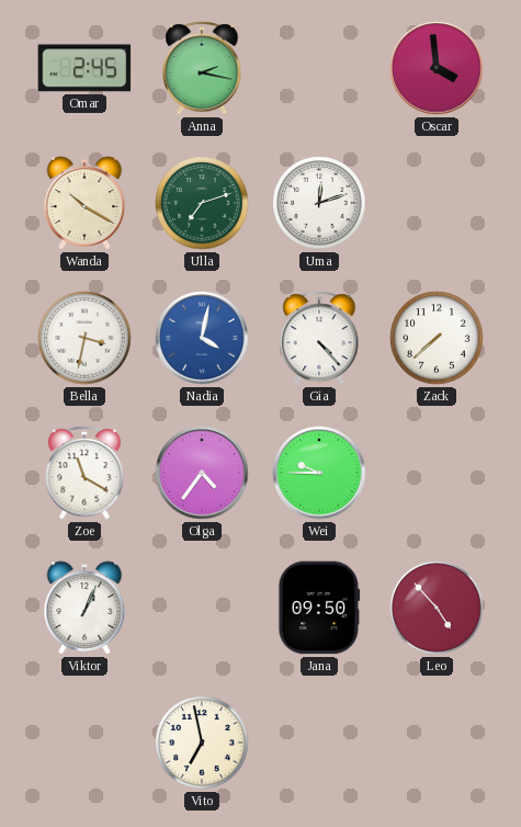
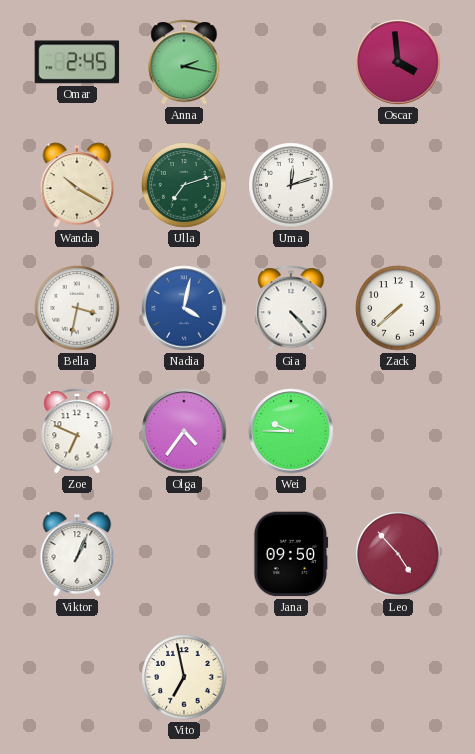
Zoe: 11:20 -> 6:49 (77, 431)
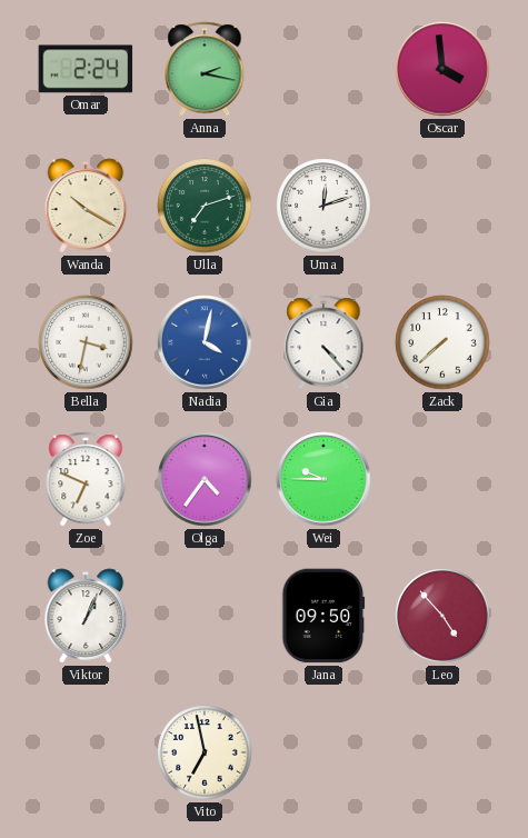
Omar: 2:45 -> 2:24 (86, 69)
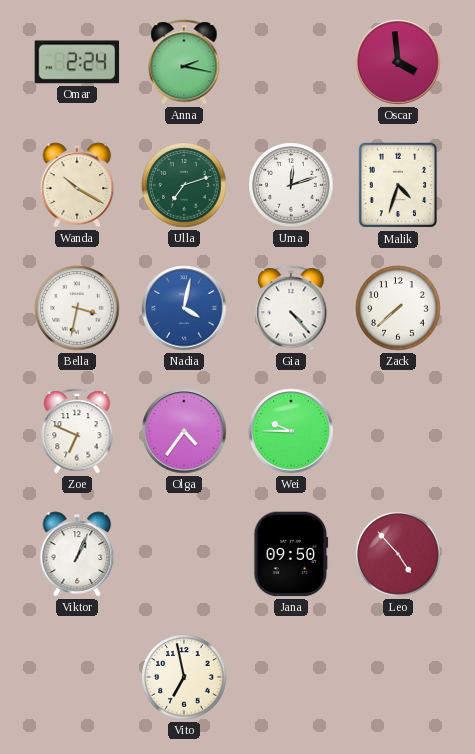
Malik: none -> 4:33 (398, 185)
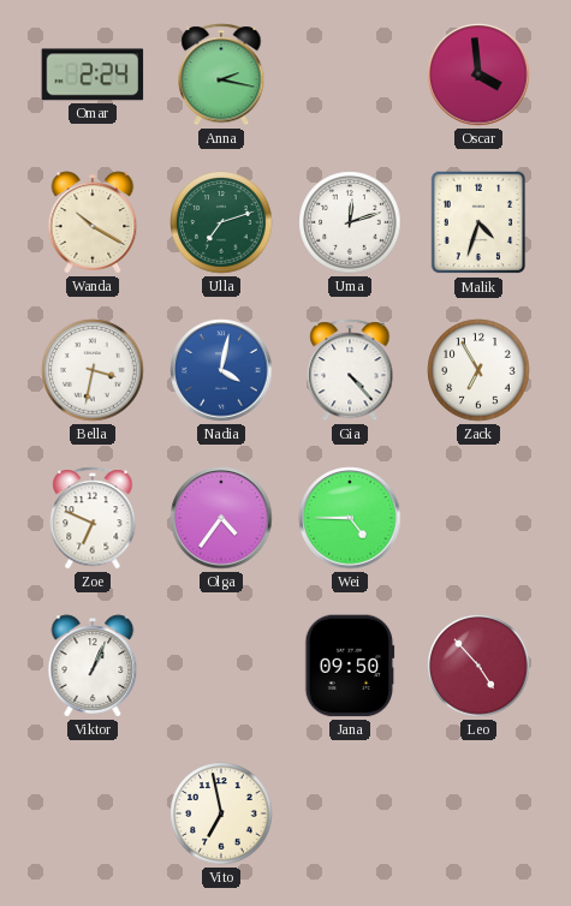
Zack: 7:38 -> 6:55 (478, 370)
Wei: 9:45 -> 4:45 (350, 518)
